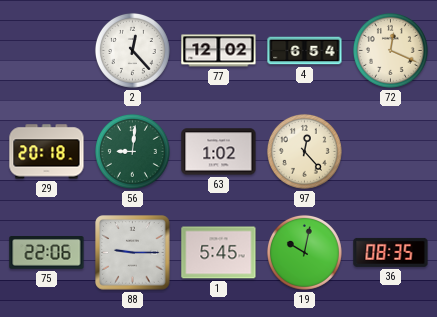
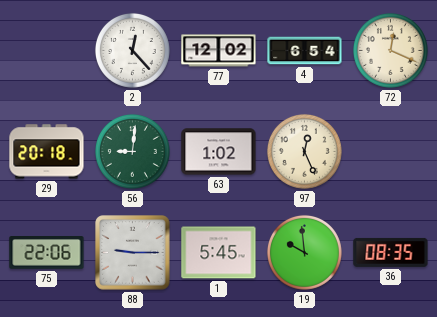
97: 12:23 -> 12:26 (304, 151)
19: 10:02 -> 9:59 (304, 252)
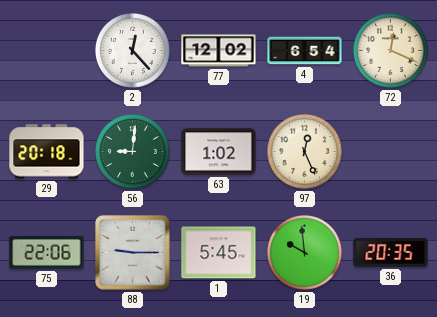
36: 08:35 -> 20:35 (391, 252)
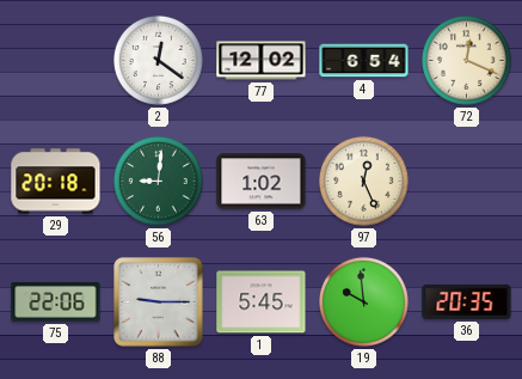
2: 12:23 -> 12:21 (158, 60)
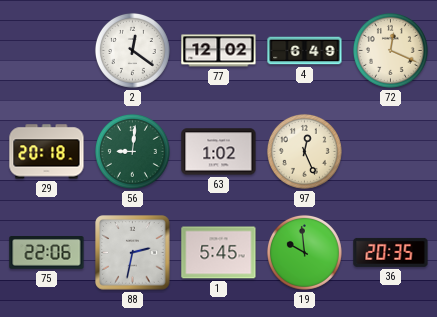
4: 6:54 -> 6:49 (305, 51)
88: 9:15 -> 2:32 (133, 253)
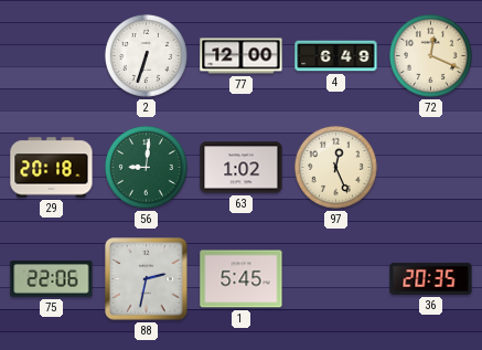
2: 12:21 -> 6:33 (146, 55)
77: 12:02 -> 12:00 (242, 56)
19: 9:59 -> none (304, 252)
